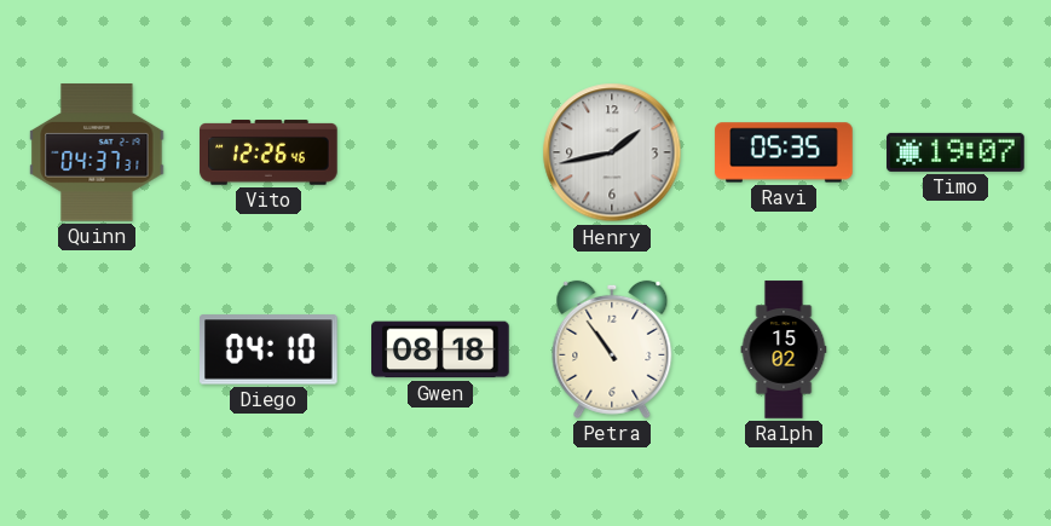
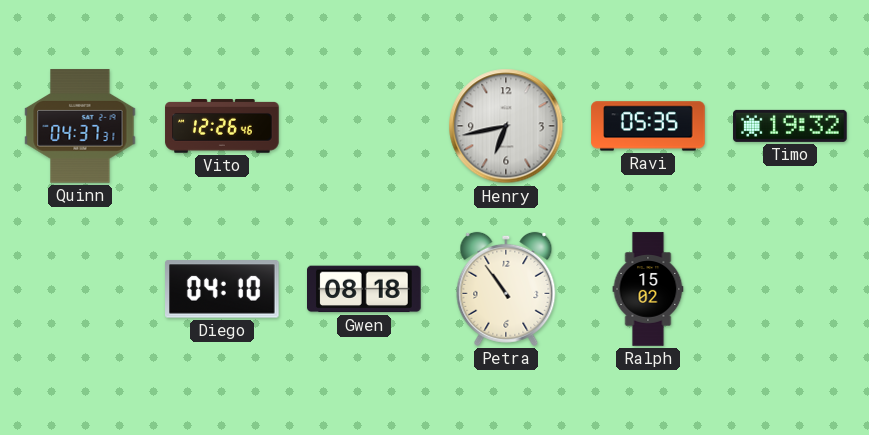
Henry: 1:43 -> 6:43 (506, 126)
Timo: 19:07 -> 19:32 (790, 126)
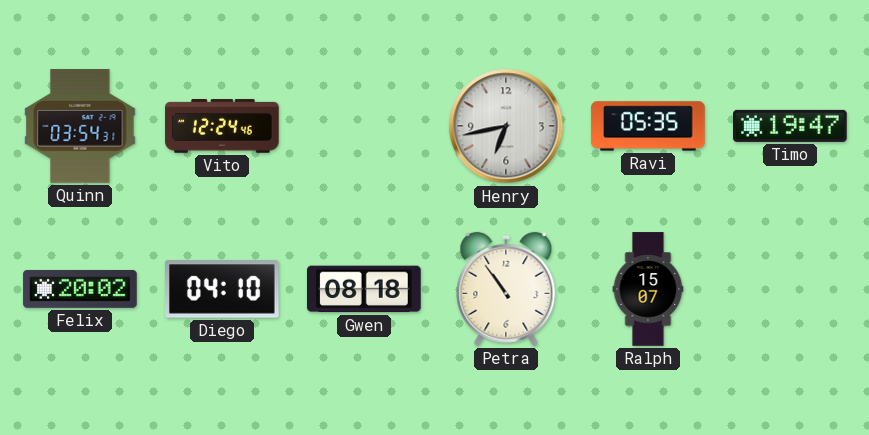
Quinn: 04:37 -> 03:54 (80, 126)
Vito: 12:26 -> 12:24 (222, 126)
Timo: 19:32 -> 19:47 (790, 126)
Felix: none -> 20:02 (80, 289)
Ralph: 15:02 -> 15:07 (648, 289)
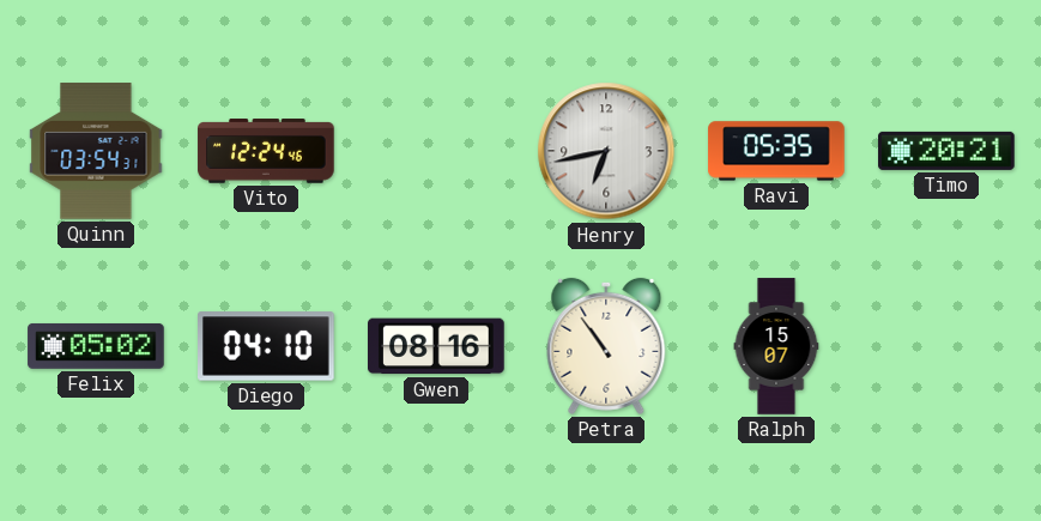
Timo: 19:47 -> 20:21 (946, 151)
Felix: 20:02 -> 05:02 (96, 346)
Gwen: 08:18 -> 08:16 (436, 346)
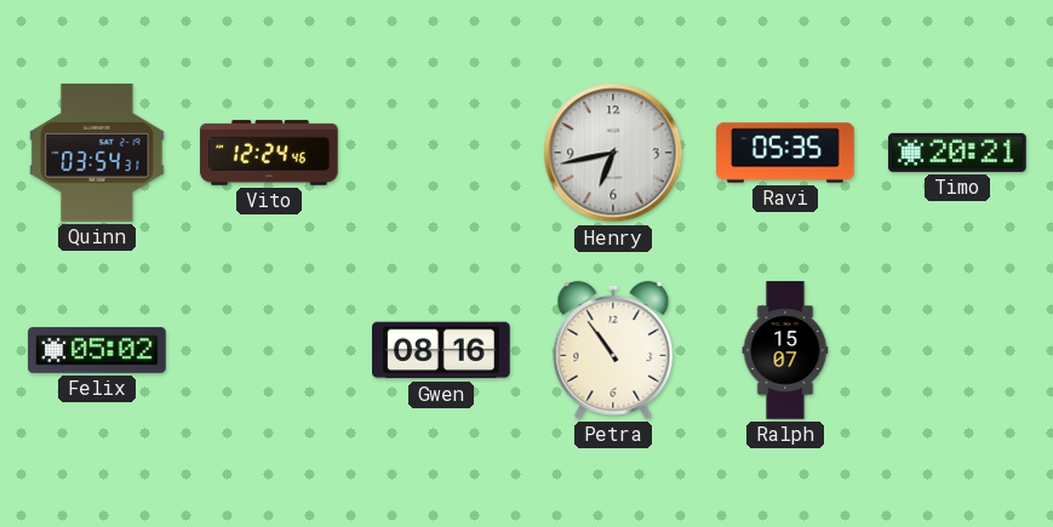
Diego: 04:10 -> none (267, 346)
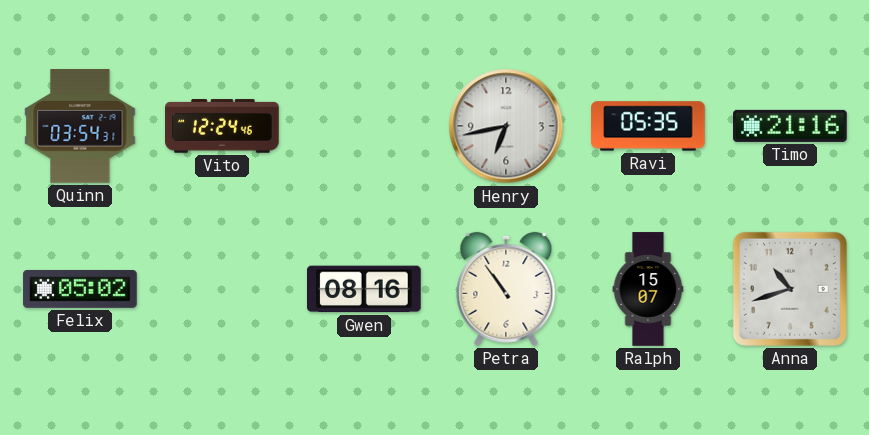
Timo: 20:21 -> 21:16 (790, 126)
Anna: none -> 10:42 (790, 289)
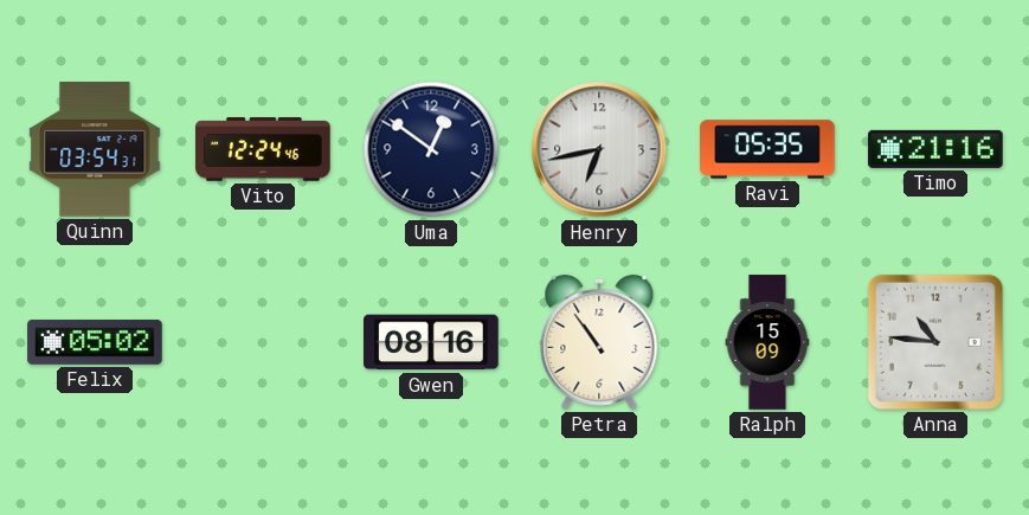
Uma: none -> 12:51 (431, 149)
Ralph: 15:07 -> 15:09 (767, 342)
Anna: 10:42 -> 10:46 (935, 342)
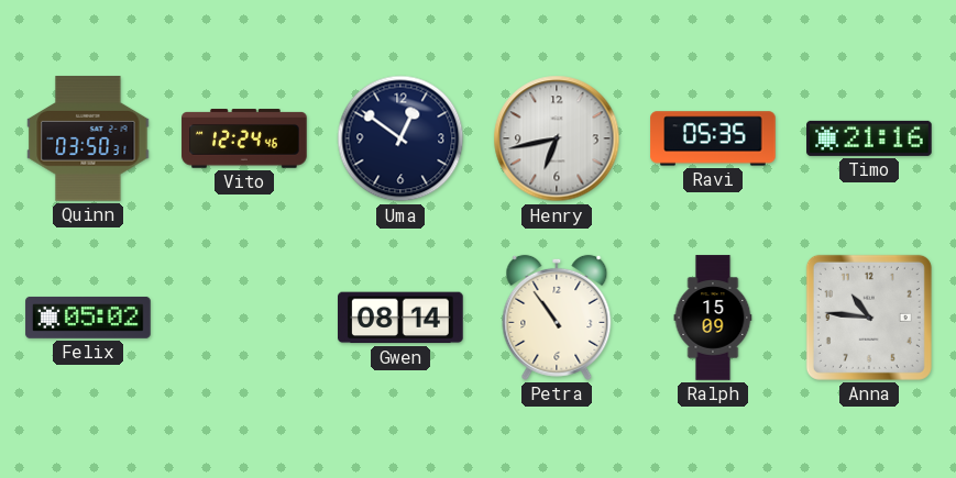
Quinn: 03:54 -> 03:50 (88, 138)
Gwen: 08:16 -> 08:14 (400, 318)
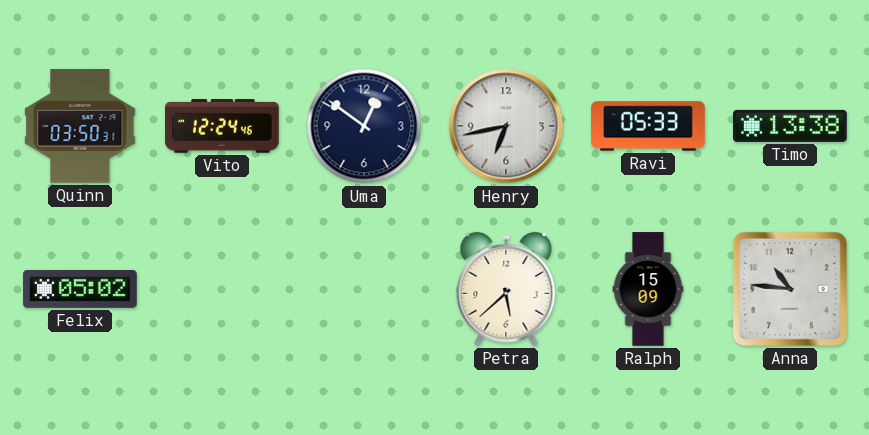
Ravi: 05:35 -> 05:33 (648, 126)
Timo: 21:16 -> 13:38 (790, 126)
Gwen: 08:14 -> none (400, 318)
Petra: 10:54 -> 5:38 (506, 289)
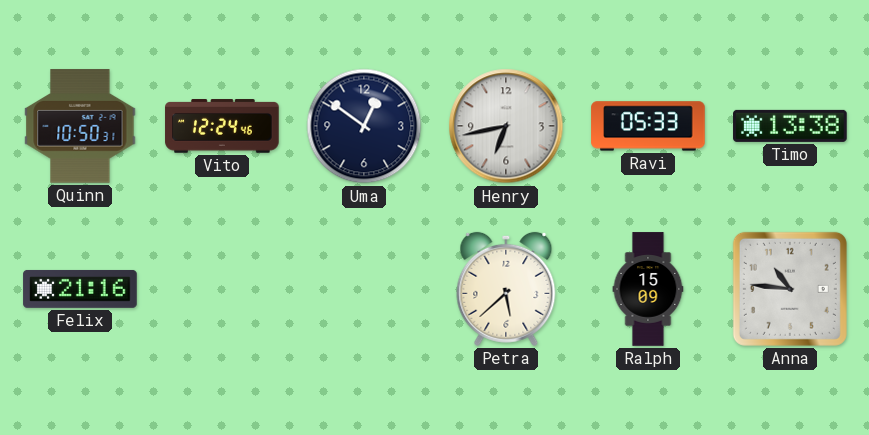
Quinn: 03:50 -> 10:50 (80, 126)
Felix: 05:02 -> 21:16 (80, 289)
